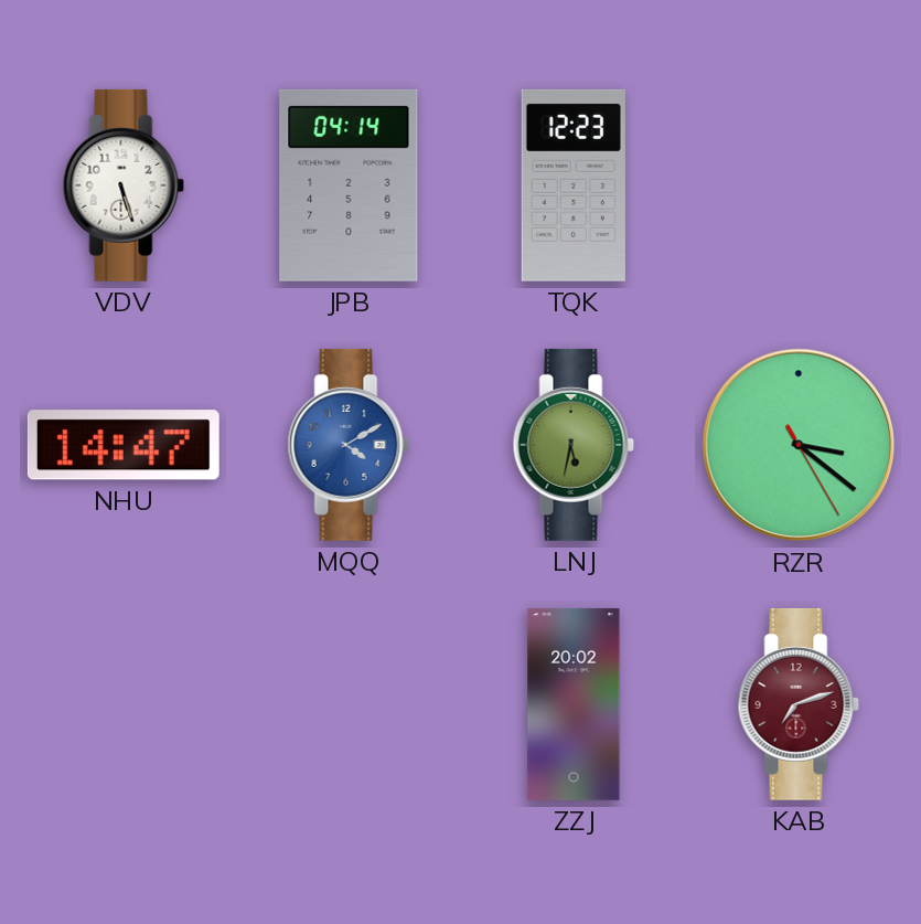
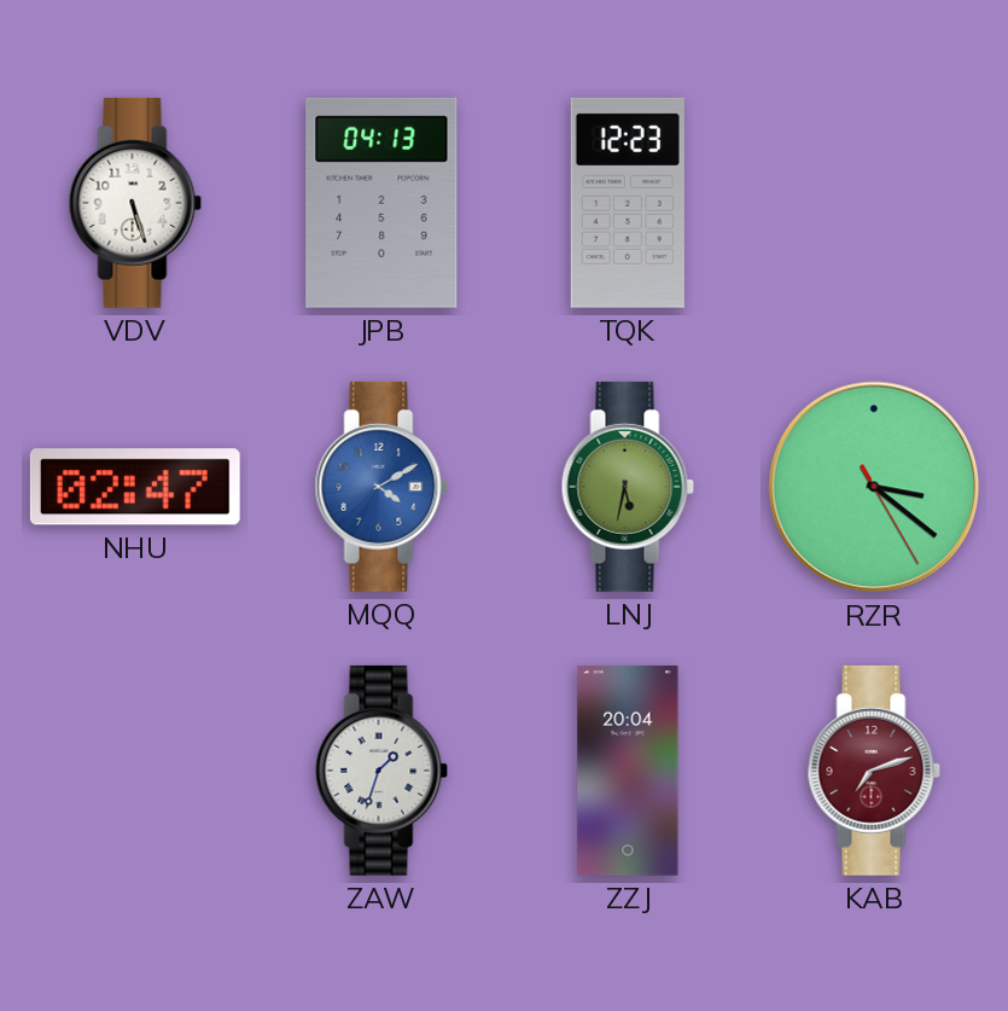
JPB: 04:14 -> 04:13 (381, 203)
NHU: 14:47 -> 02:47 (135, 487)
ZAW: none -> 1:33 (381, 771)
ZZJ: 20:02 -> 20:04 (628, 771)
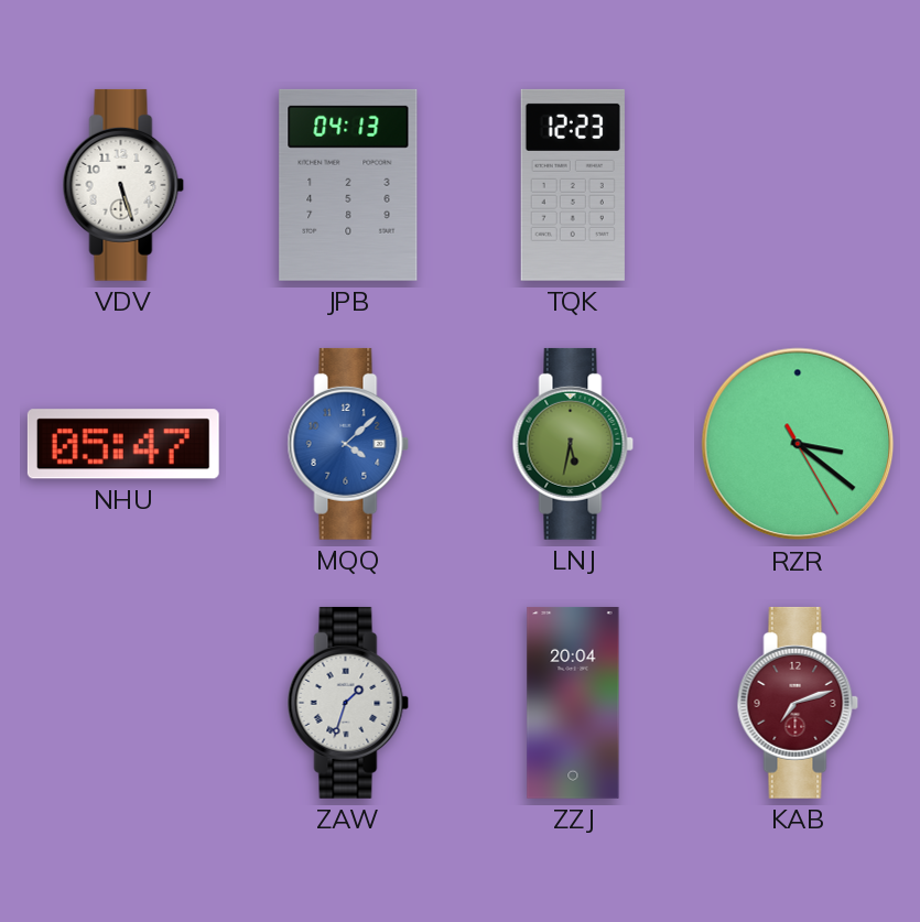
NHU: 02:47 -> 05:47 (123, 444)
MQQ: 4:10 -> 4:08 (348, 444)
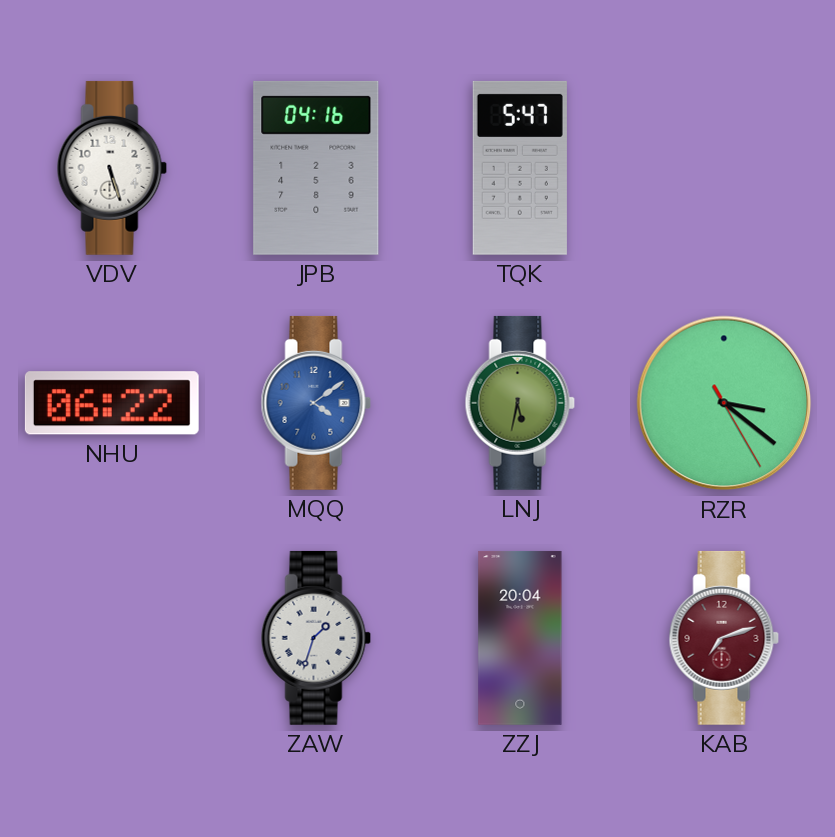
JPB: 04:13 -> 04:16 (316, 168)
TQK: 12:23 -> 5:47 (520, 168)
NHU: 05:47 -> 06:22 (112, 403)
MQQ: 4:08 -> 4:09 (316, 403)
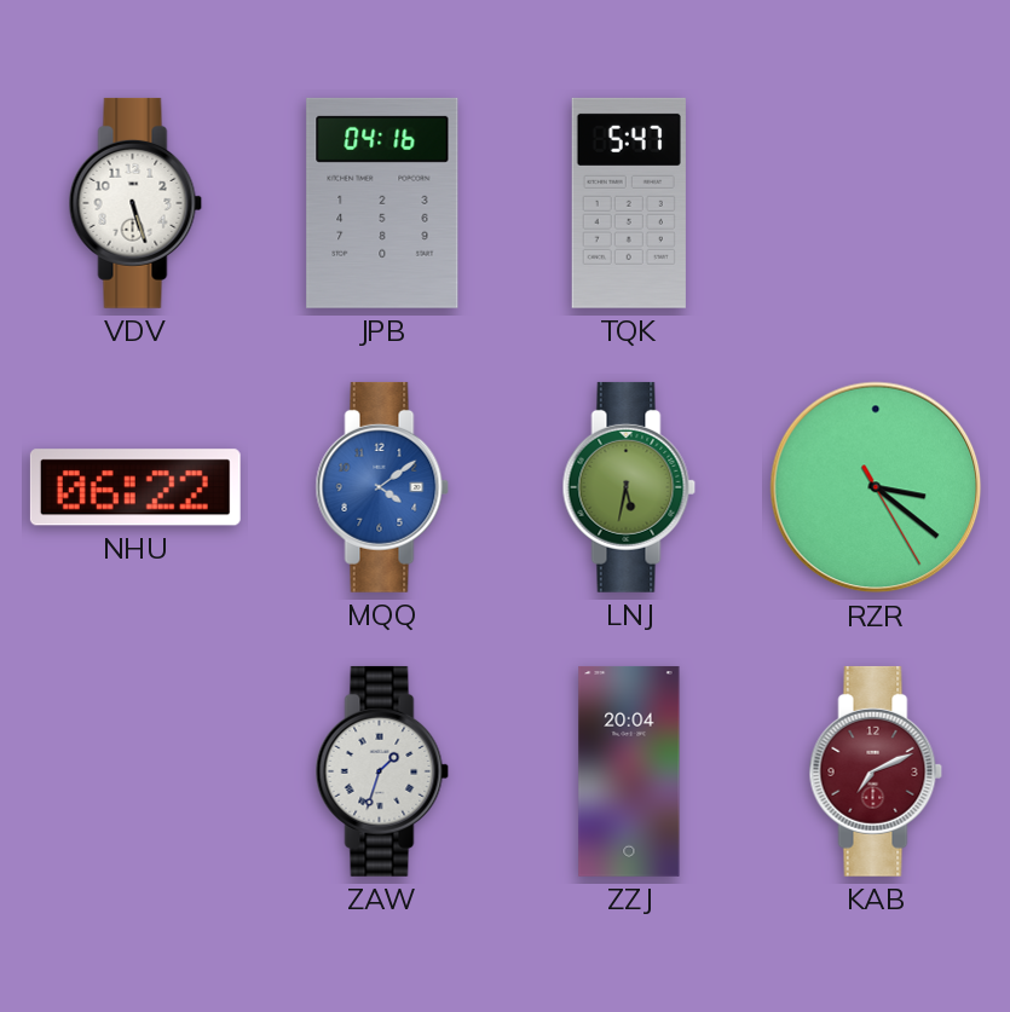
KAB: 7:12 -> 7:11 (876, 771)
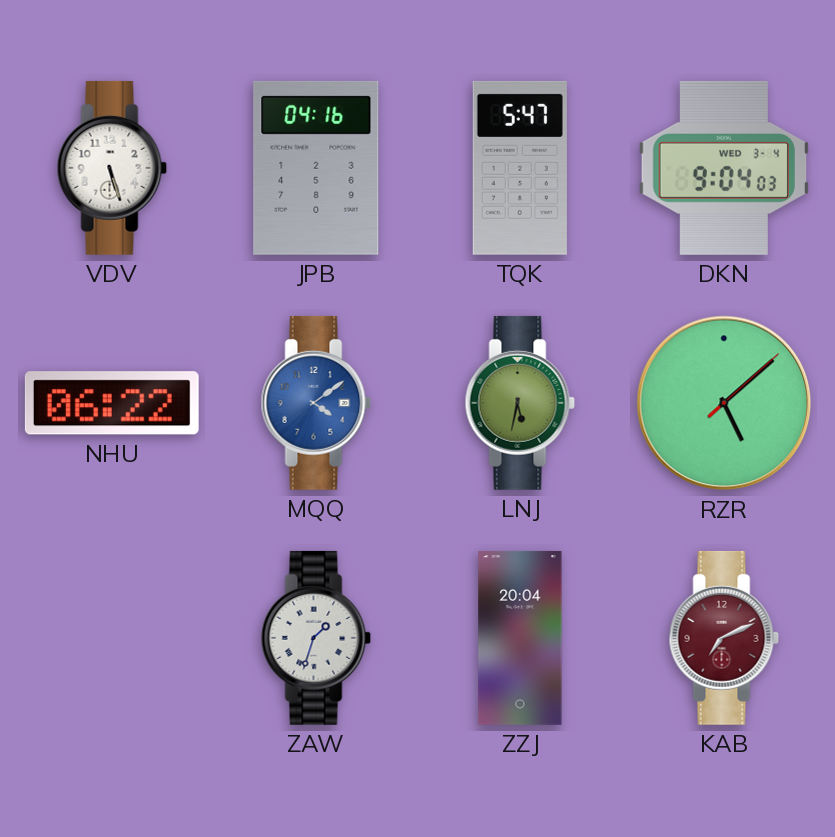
DKN: none -> 9:04 (723, 168)
RZR: 3:21 -> 5:08 (724, 403)
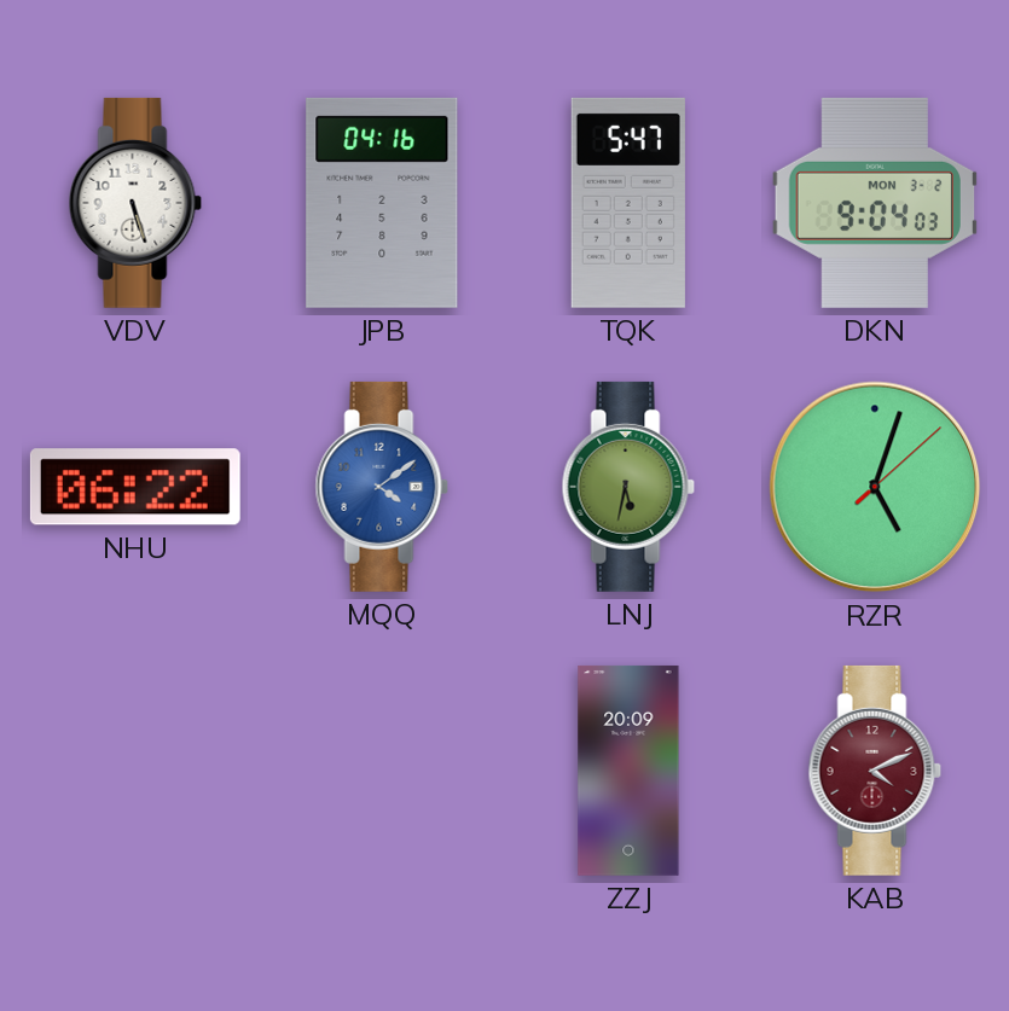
DKN date: WED 3-4 -> MON 3-2 (874, 203)
RZR: 5:08 -> 5:03 (875, 487)
ZAW: 1:33 -> none (316, 638)
ZZJ: 20:04 -> 20:09 (628, 771)
KAB: 7:11 -> 4:11 (875, 771)
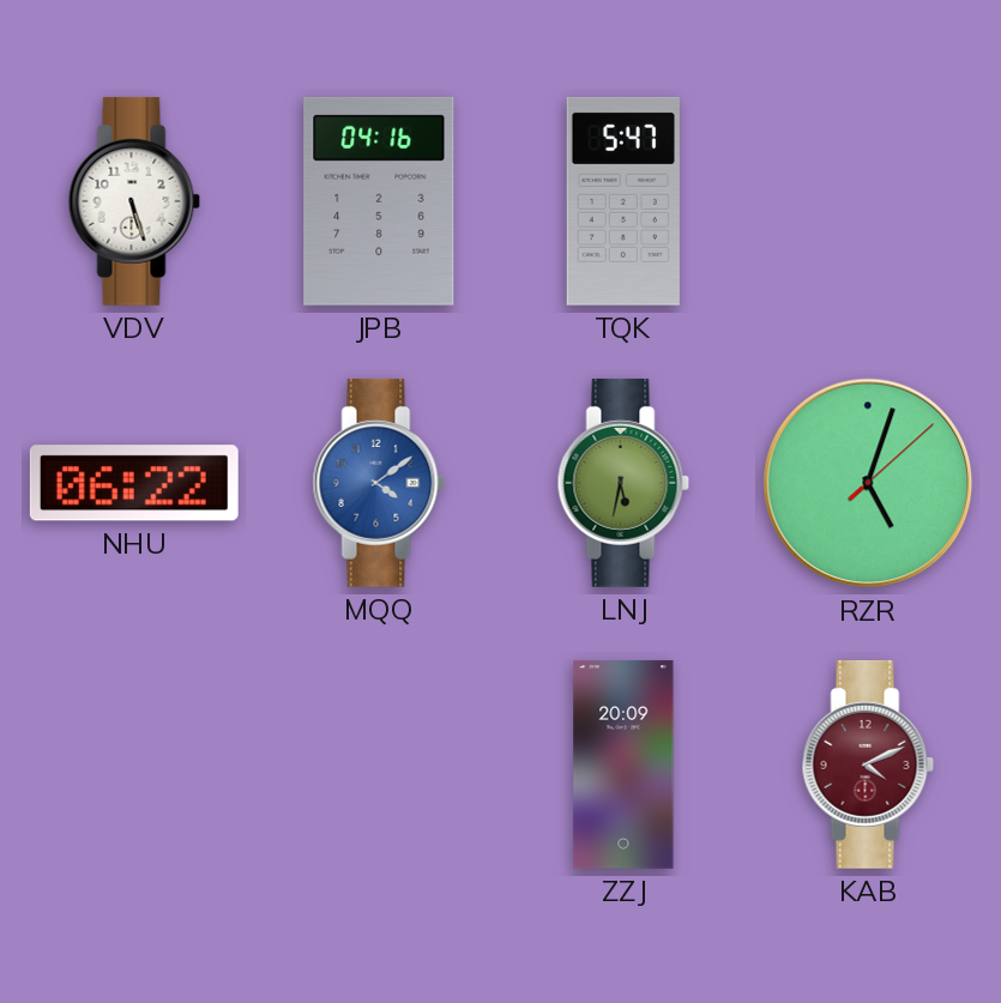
DKN: 9:04 -> none (874, 203)
